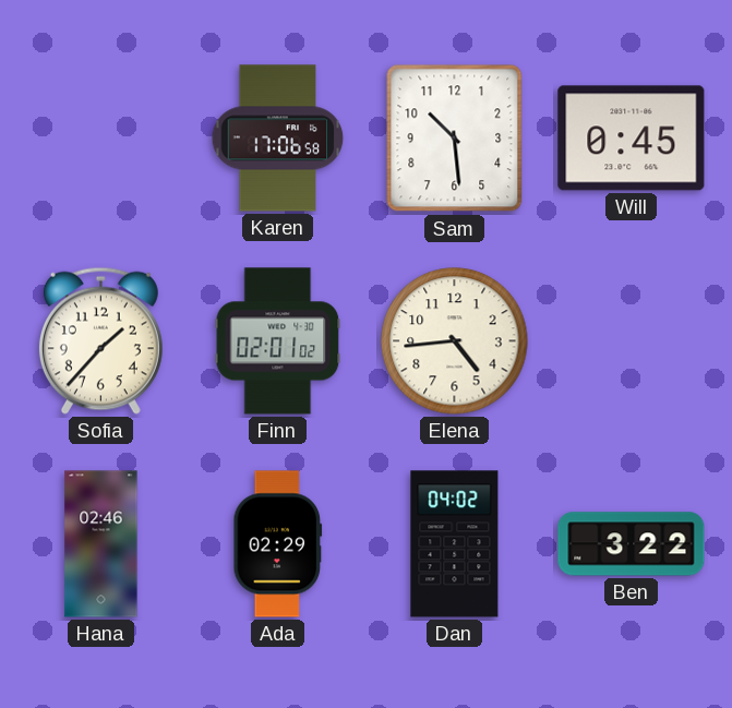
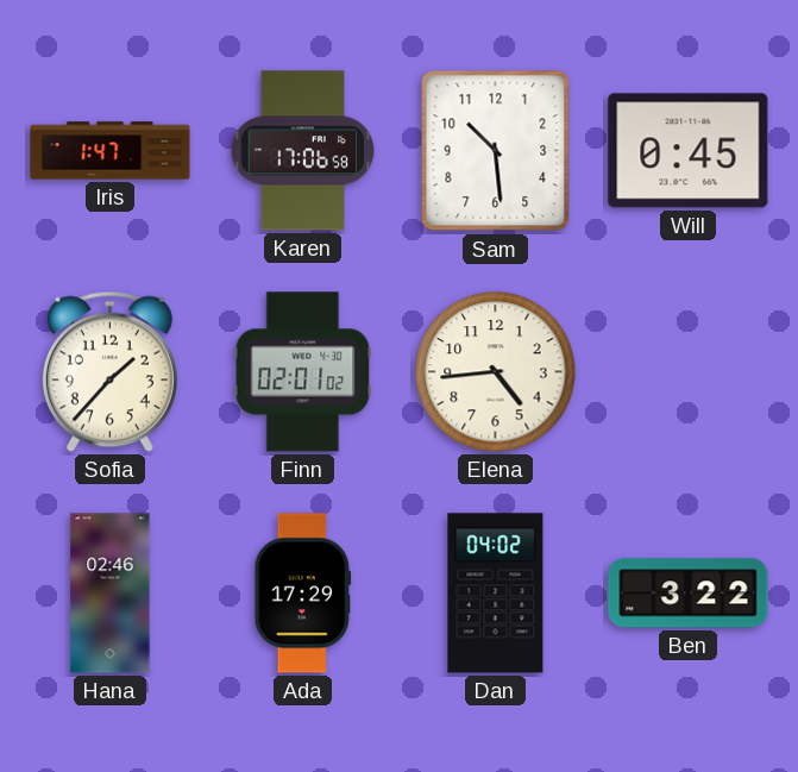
Iris: none -> 1:47 (111, 151)
Ada: 02:29 -> 17:29 (303, 594)
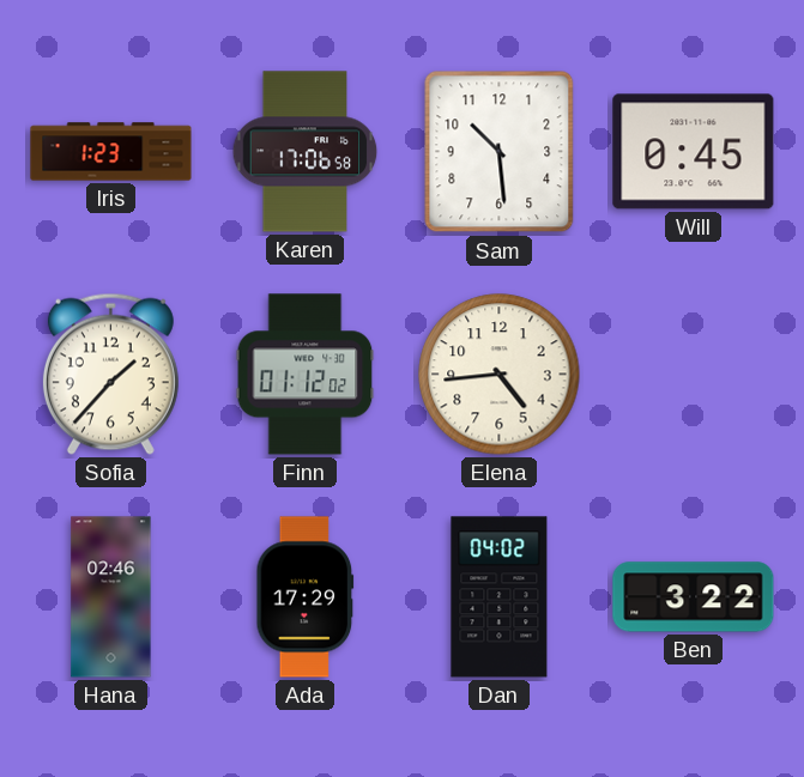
Iris: 1:47 -> 1:23 (111, 152)
Finn: 02:01 -> 01:12 (306, 375)
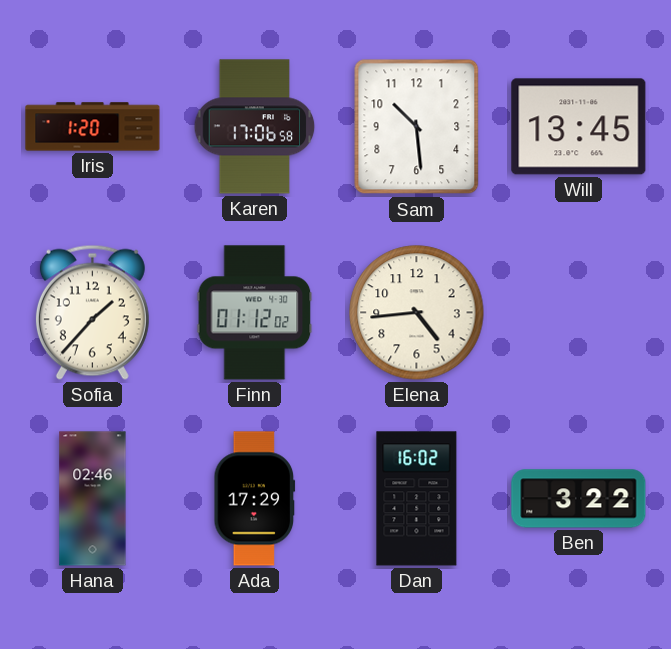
Iris: 1:23 -> 1:20 (93, 127)
Will: 0:45 -> 13:45 (579, 127)
Dan: 04:02 -> 16:02 (417, 499)
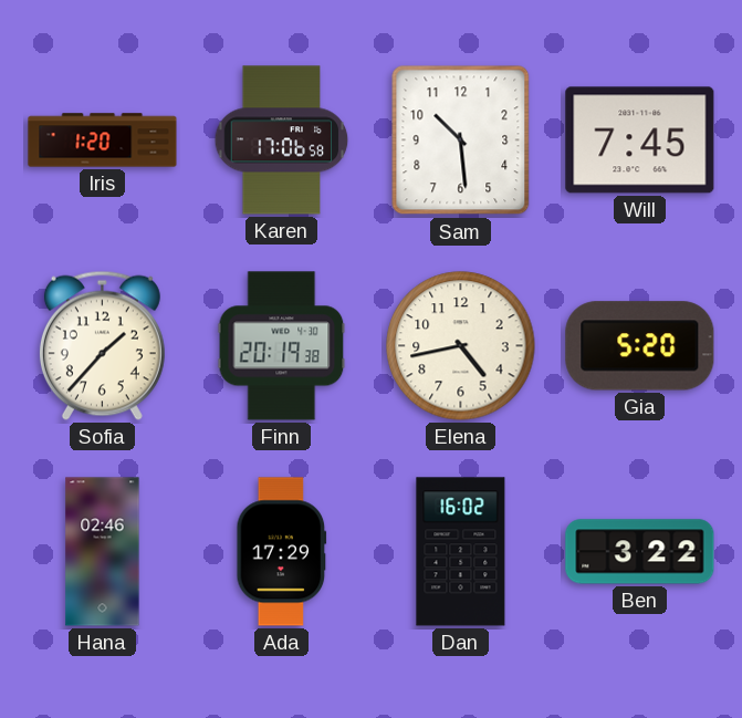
Will: 13:45 -> 7:45 (640, 141)
Finn: 01:12 -> 20:19 (282, 346)
Elena: 4:44 -> 4:43 (461, 346)
Gia: none -> 5:20 (640, 346)
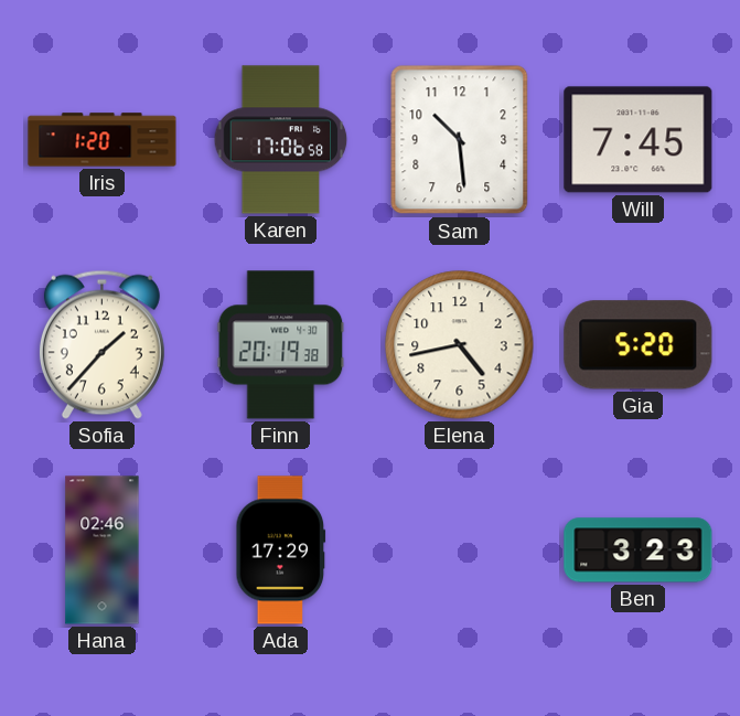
Dan: 16:02 -> none (461, 552)
Ben: 3:22 -> 3:23 (639, 551)
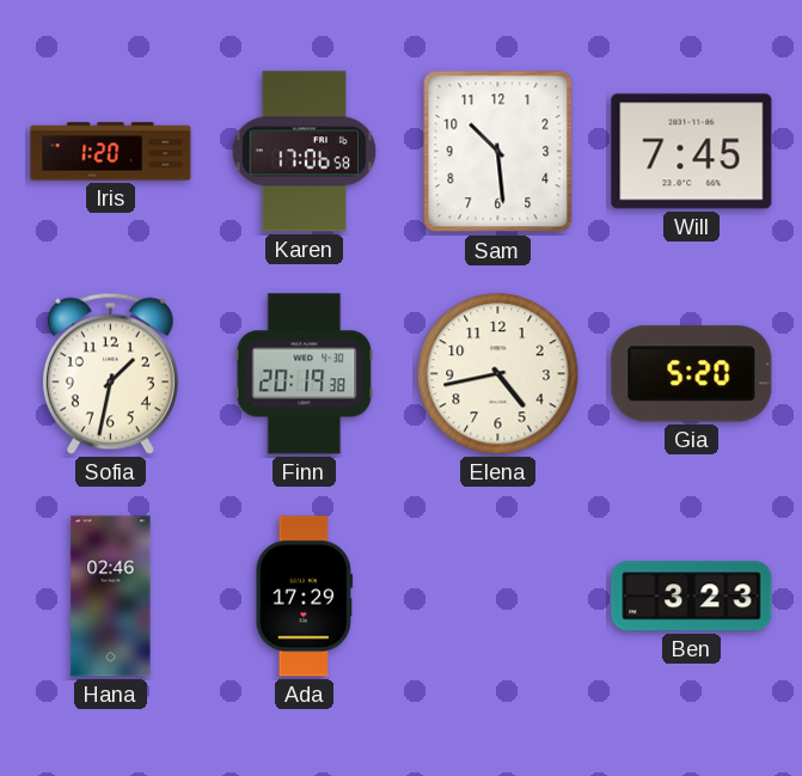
Sofia: 1:37 -> 1:32 (110, 373)
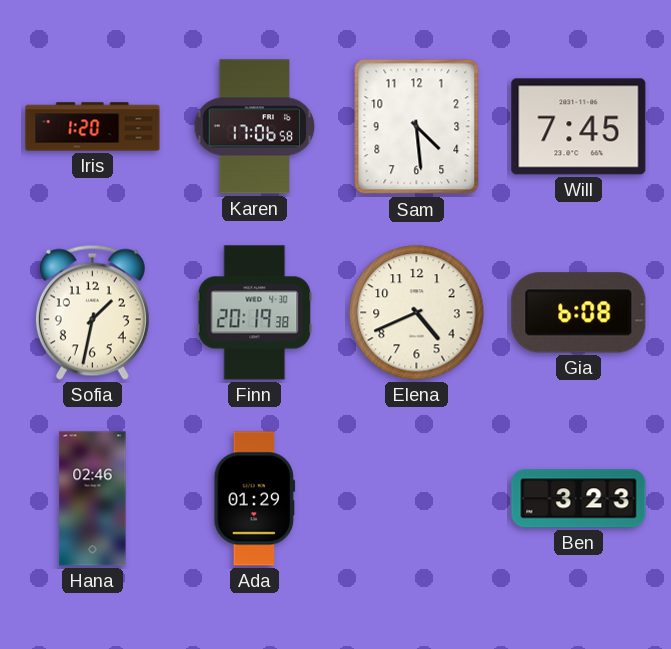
Sam: 10:29 -> 4:29 (417, 127)
Elena: 4:43 -> 4:41 (417, 313)
Gia: 5:20 -> 6:08 (579, 313)
Ada: 17:29 -> 01:29 (255, 499)
